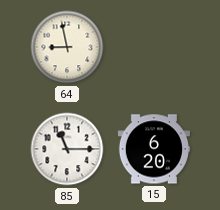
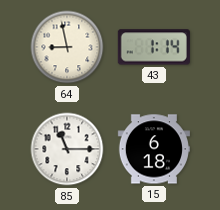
43: none -> 1:14 (154, 47)
15: 6:20 -> 6:18 (154, 149)
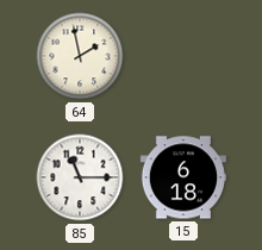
64: 8:58 -> 1:58 (80, 56)
43: 1:14 -> none (154, 47)
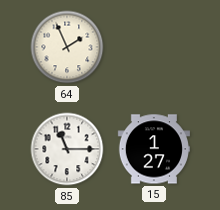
64: 1:58 -> 1:56 (67, 47)
15: 6:18 -> 1:27 (154, 149)
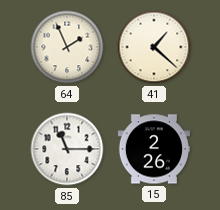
41: none -> 1:22 (154, 47)
15: 1:27 -> 2:26 (154, 149)
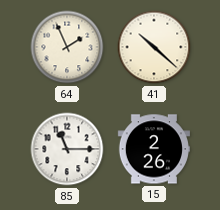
41: 1:22 -> 10:22 (154, 47)
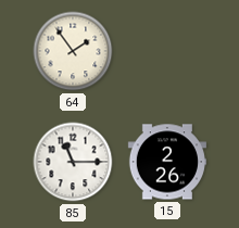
64: 1:56 -> 1:54 (73, 51)
41: 10:22 -> none (154, 47)
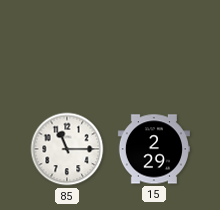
64: 1:54 -> none (73, 51)
15: 2:26 -> 2:29 (154, 149)
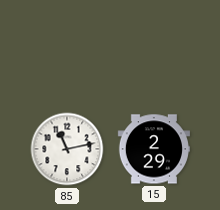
85: 11:15 -> 11:13 (67, 149)
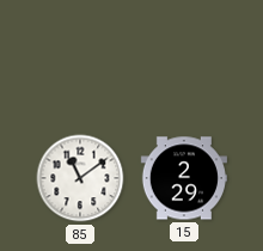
85: 11:13 -> 11:09 (80, 178)
